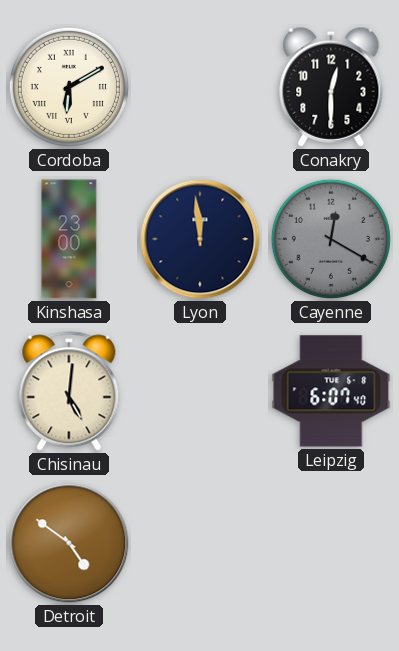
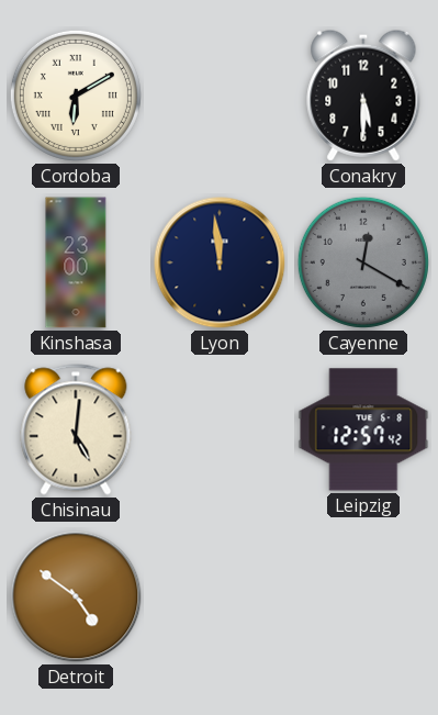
Conakry: 12:30 -> 5:30 (363, 96)
Leipzig: 6:07 -> 12:57 (363, 429)
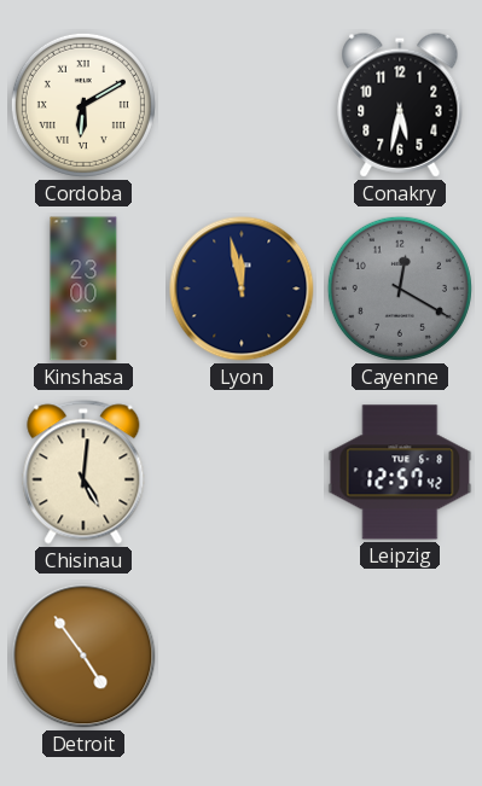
Conakry: 5:30 -> 5:32 (400, 105)
Lyon: 11:59 -> 11:58 (242, 289)
Detroit: 4:51 -> 4:54 (83, 656)
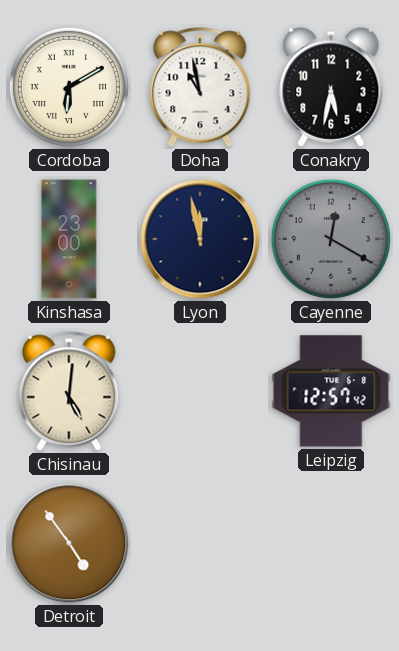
Doha: none -> 10:58 (200, 87)
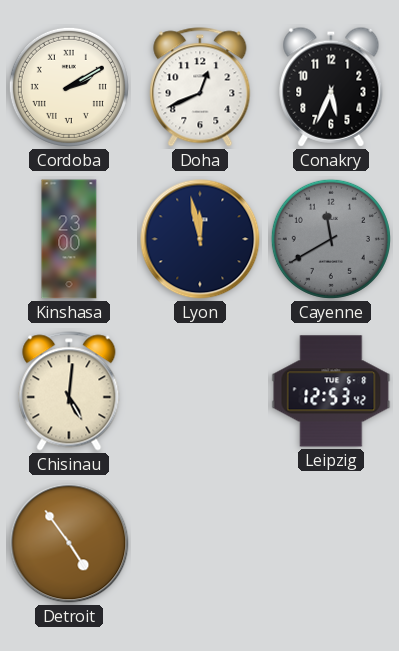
Cordoba: 6:10 -> 2:10 (69, 87)
Doha: 10:58 -> 12:41 (200, 87)
Conakry: 5:32 -> 5:34 (331, 87)
Cayenne: 12:20 -> 11:40 (331, 239)
Leipzig: 12:57 -> 12:53 (331, 391)
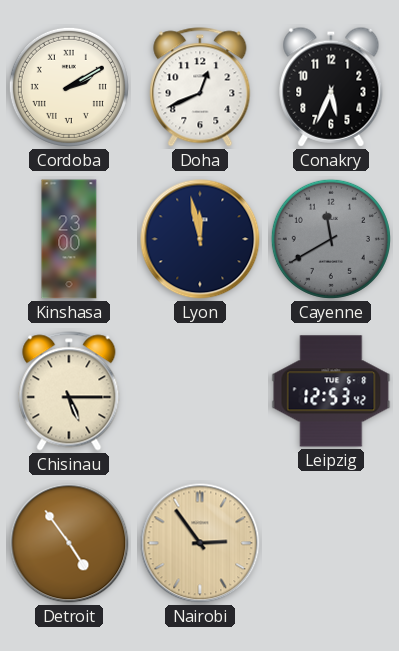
Chisinau: 5:01 -> 5:15 (69, 391)
Nairobi: none -> 2:54 (200, 543)
